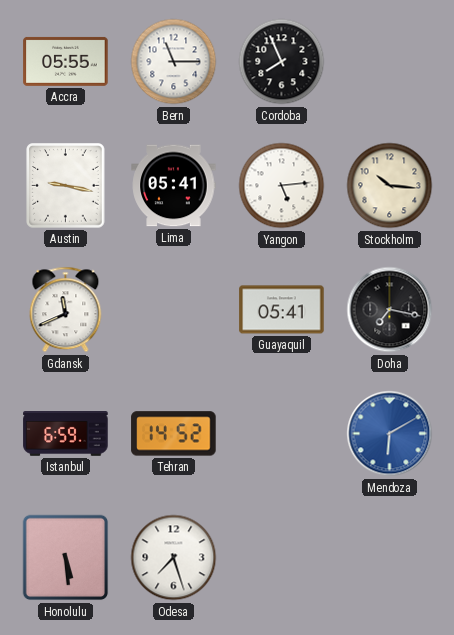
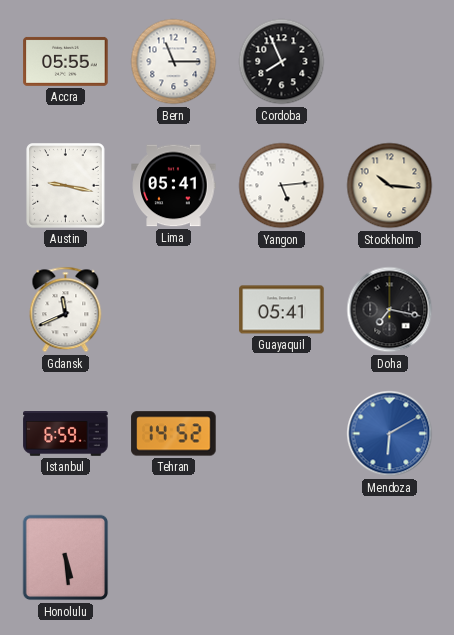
Odesa: 7:27 -> none (174, 558)
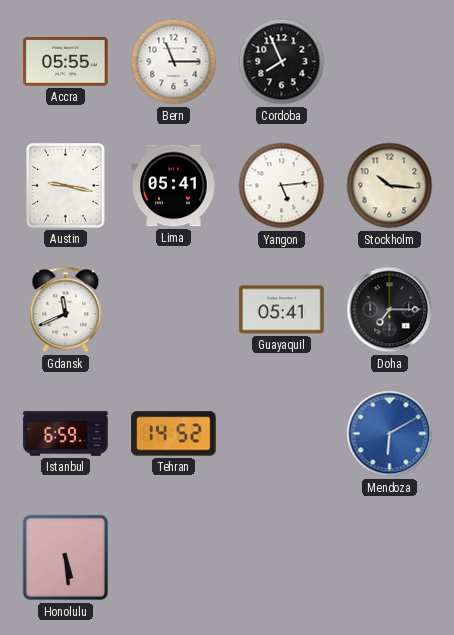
Doha: 7:17 -> 7:15 (390, 310)
